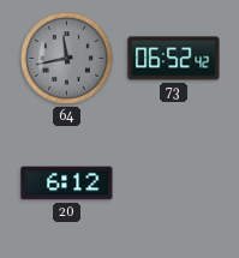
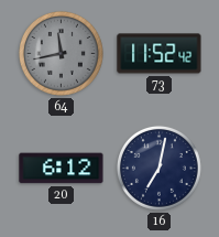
73: 06:52 -> 11:52 (160, 54)
16: none -> 7:02 (158, 168)
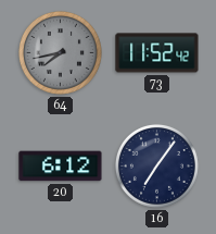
64: 11:43 -> 7:43 (60, 52)
16: 7:02 -> 7:06 (156, 165)
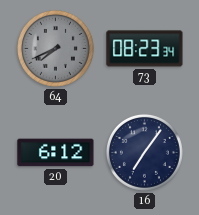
64: 7:43 -> 7:41 (55, 48)
73: 11:52 -> 08:23 (145, 49)
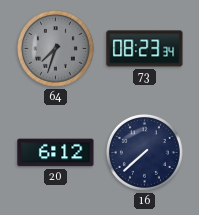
64: 7:41 -> 7:33 (55, 48)
16: 7:06 -> 7:38 (144, 152)
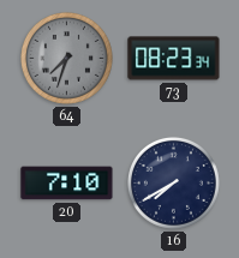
20: 6:12 -> 7:10 (67, 184)
16: 7:38 -> 7:40 (173, 182)
